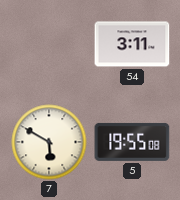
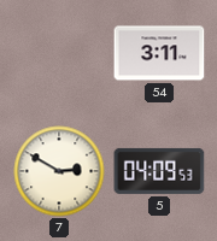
7: 5:50 -> 2:50 (59, 171)
5: 19:55 -> 04:09 (159, 171)
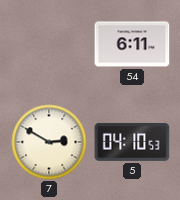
54: 3:11 -> 6:11 (132, 44)
5: 04:09 -> 04:10 (132, 142)
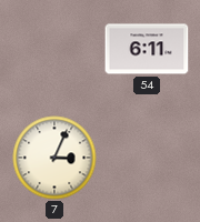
7: 2:50 -> 3:04 (54, 158)
5: 04:10 -> none (132, 142)
